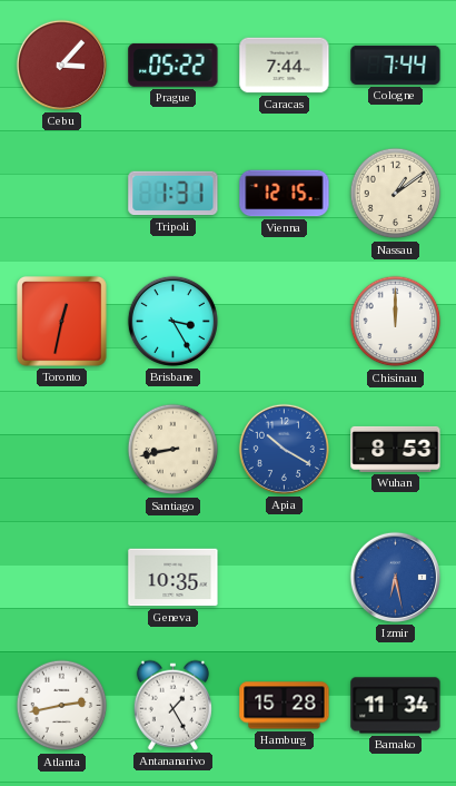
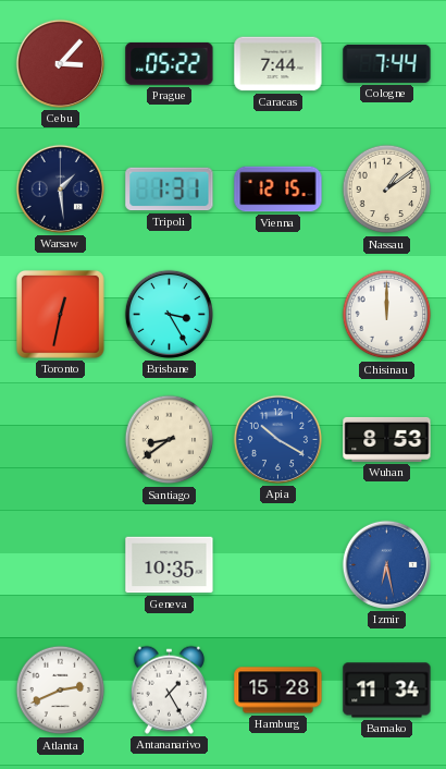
Warsaw: none -> 1:29 (60, 188)
Santiago: 8:43 -> 8:39 (170, 440)
Atlanta: 2:43 -> 2:41 (61, 691)
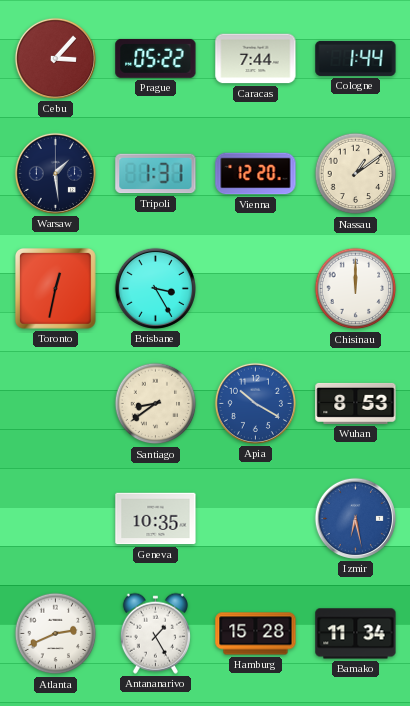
Cologne: 7:44 -> 1:44 (356, 58)
Vienna: 12:15 -> 12:20 (256, 174)
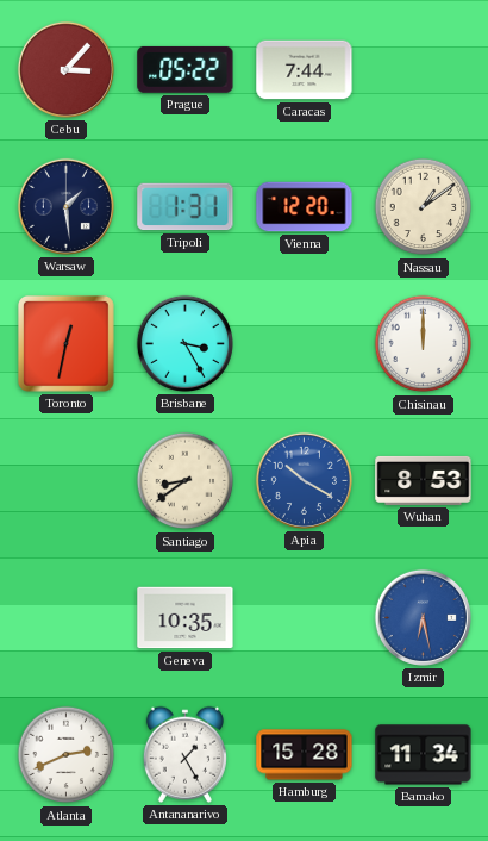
Cologne: 1:44 -> none (356, 58)
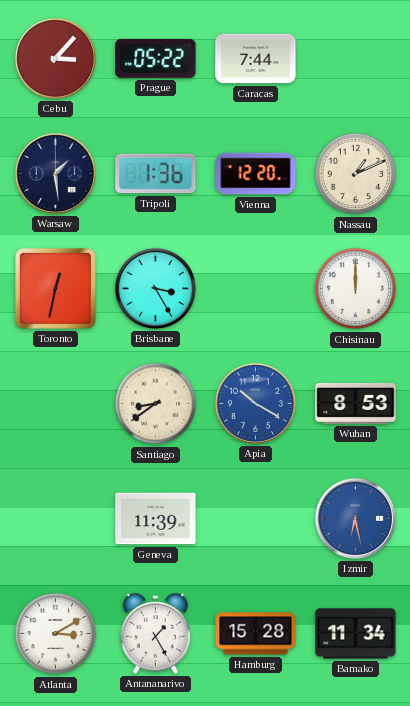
Tripoli: 1:31 -> 1:36 (156, 174)
Nassau: 1:09 -> 1:11 (356, 174)
Geneva: 10:35 -> 11:39 (156, 519)
Atlanta: 2:41 -> 3:10 (56, 634)
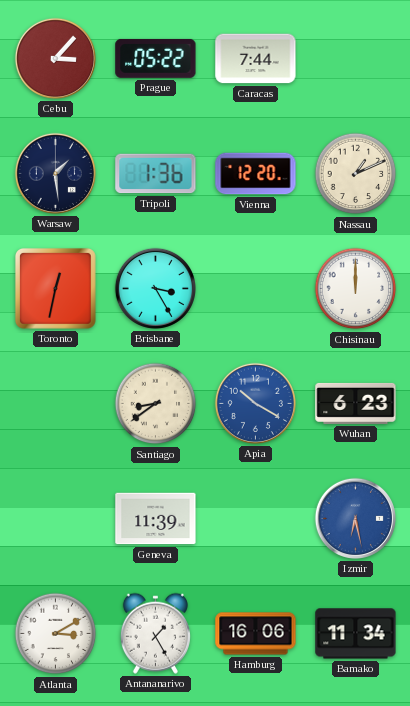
Wuhan: 8:53 -> 6:23 (356, 403)
Hamburg: 15:28 -> 16:06 (256, 634)
